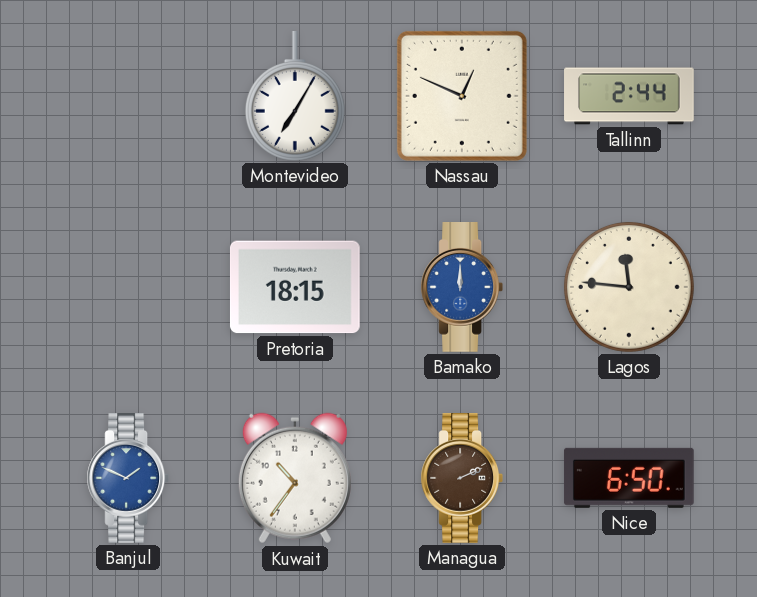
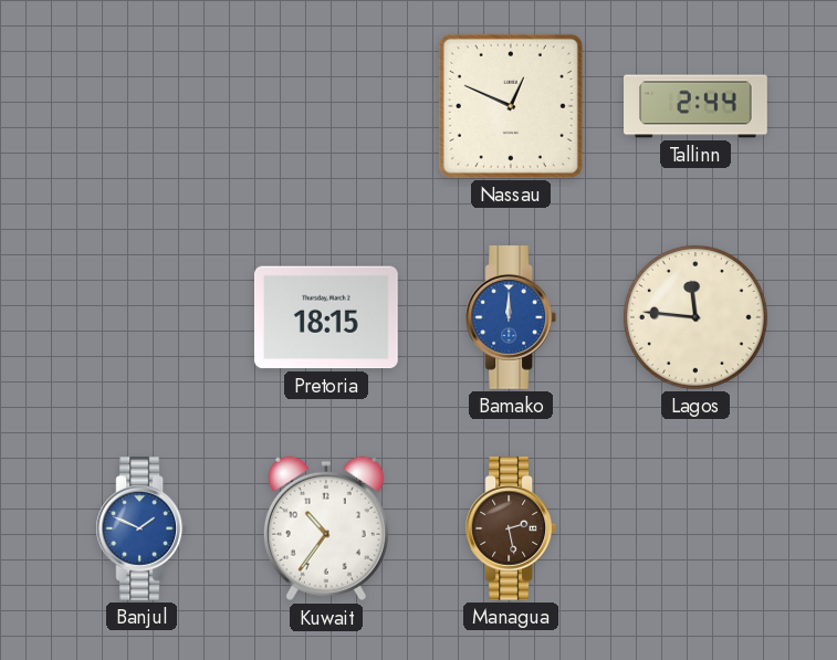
Montevideo: 7:05 -> none (295, 97)
Managua: 2:11 -> 2:28 (510, 530)
Nice: 6:50 -> none (629, 478)
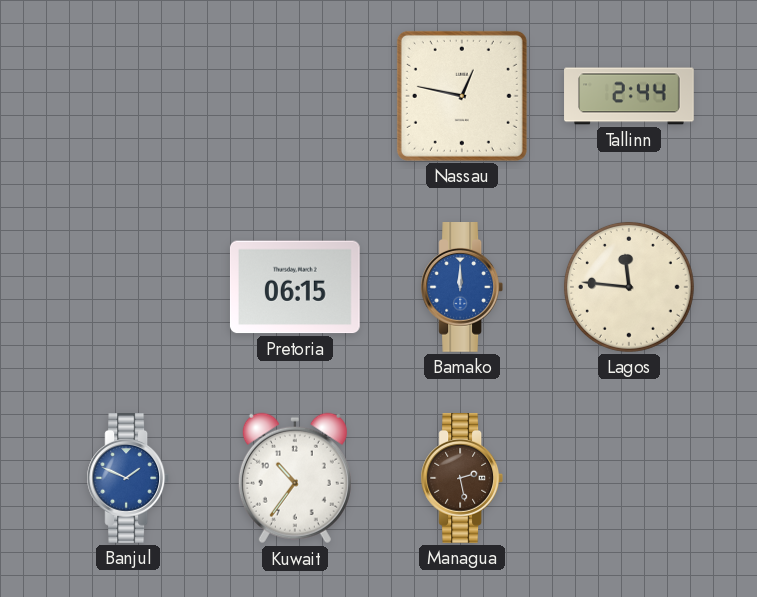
Nassau: 12:49 -> 12:47 (462, 96)
Pretoria: 18:15 -> 06:15 (295, 287)
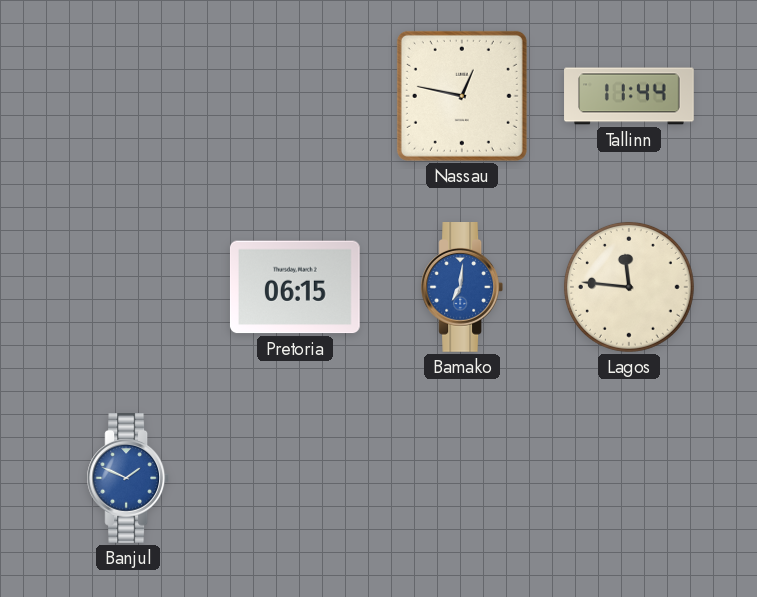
Tallinn: 2:44 -> 11:44 (629, 96)
Bamako: 12:00 -> 7:01 (461, 288)
Kuwait: 10:36 -> none (295, 478)
Managua: 2:28 -> none (461, 479)
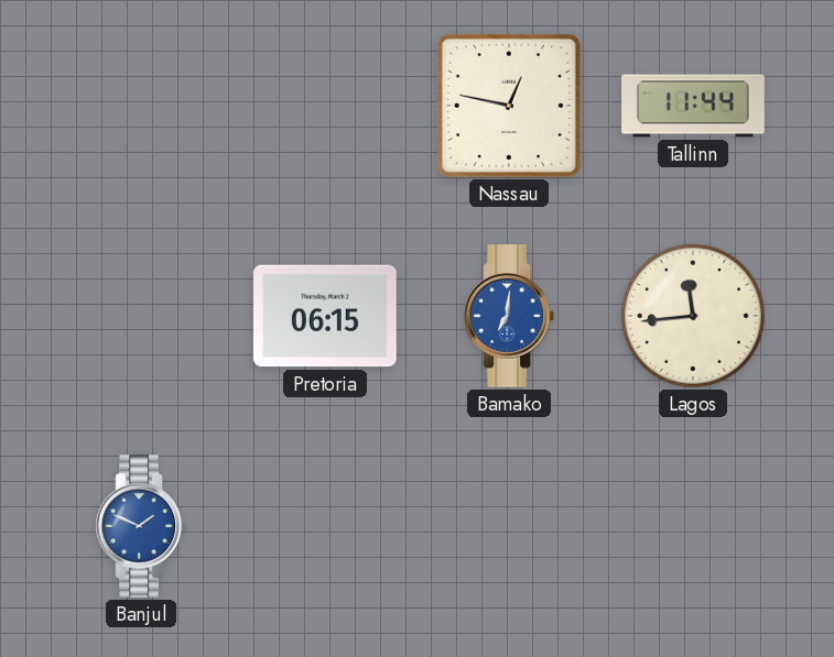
Lagos: 11:46 -> 11:44 (693, 316)
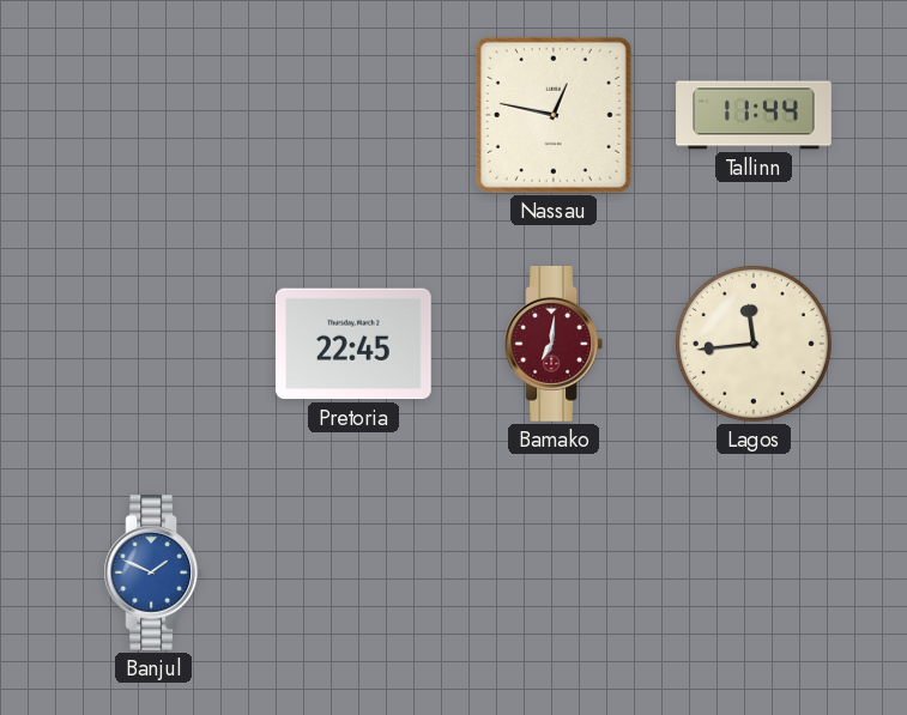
Pretoria: 06:15 -> 22:45 (353, 344)
Bamako dial: blue -> burgundy (552, 345)
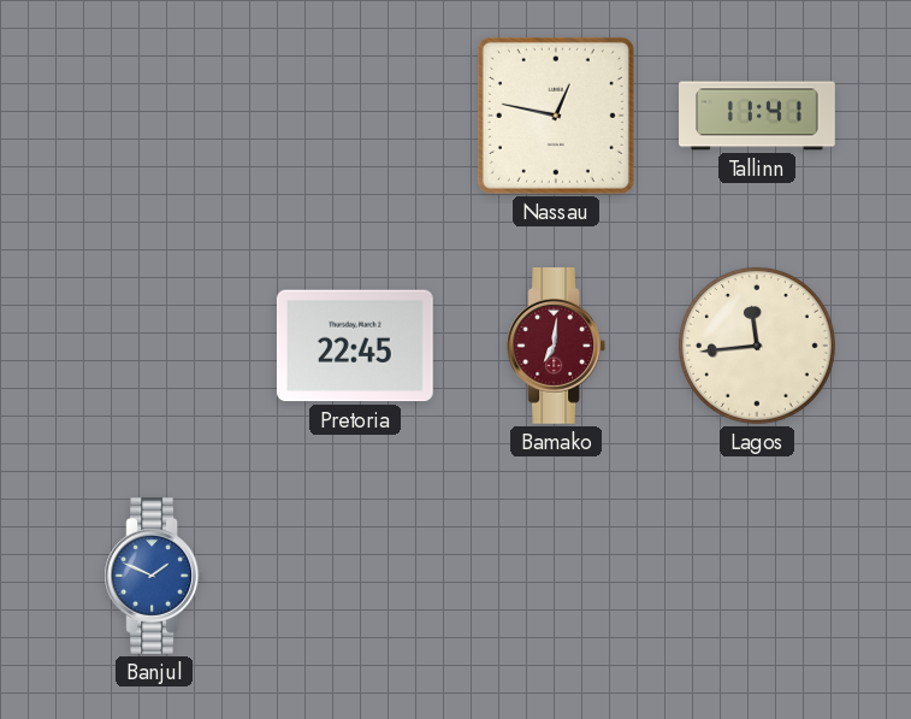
Tallinn: 11:44 -> 11:41 (757, 116)
